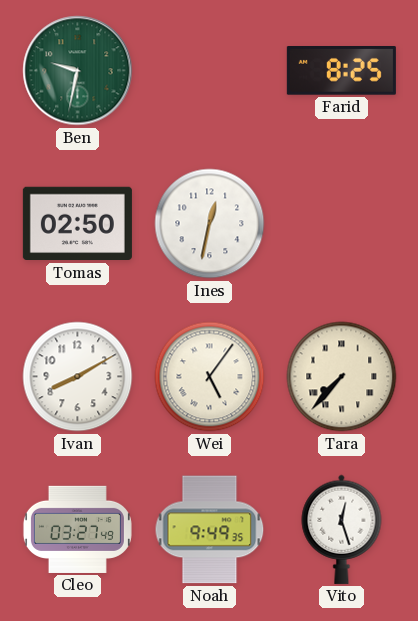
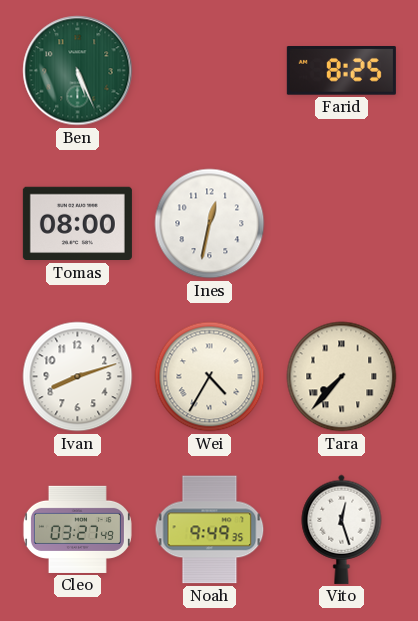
Ben: 9:32 -> 5:26 (78, 71)
Tomas: 02:50 -> 08:00 (77, 224)
Ivan: 8:10 -> 8:12 (78, 377)
Wei: 5:06 -> 4:35 (210, 377)
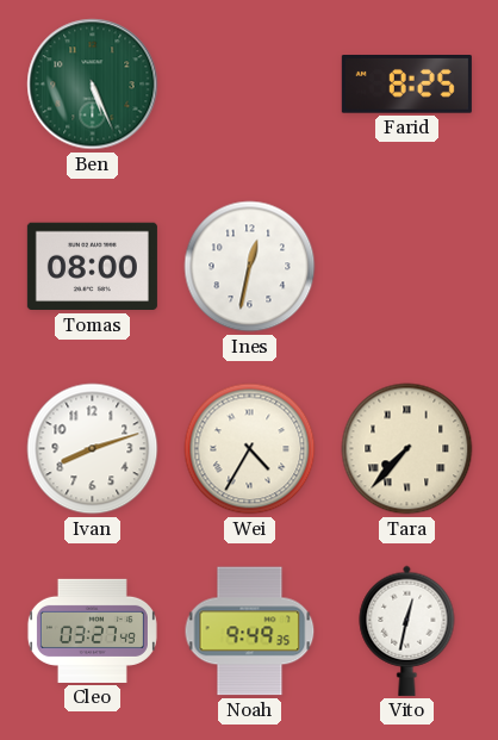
Vito: 12:27 -> 12:32 (407, 630)
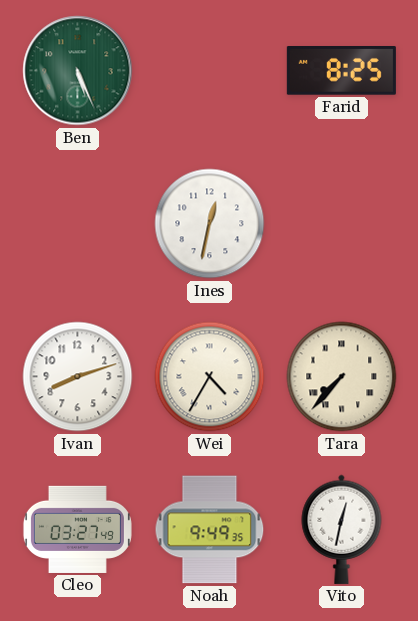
Tomas: 08:00 -> none (92, 267)
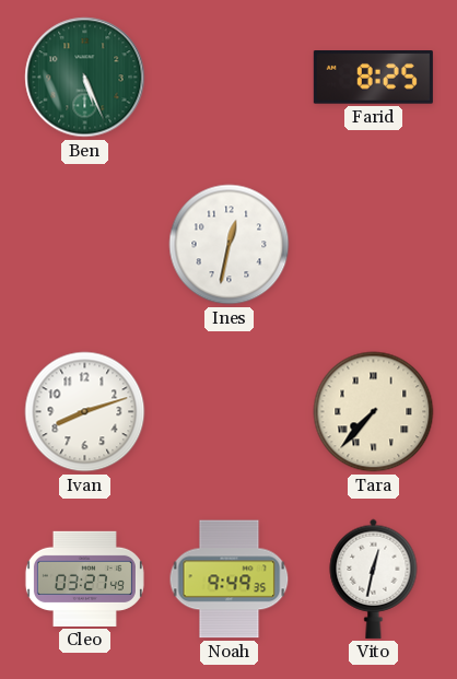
Wei: 4:35 -> none (210, 377)
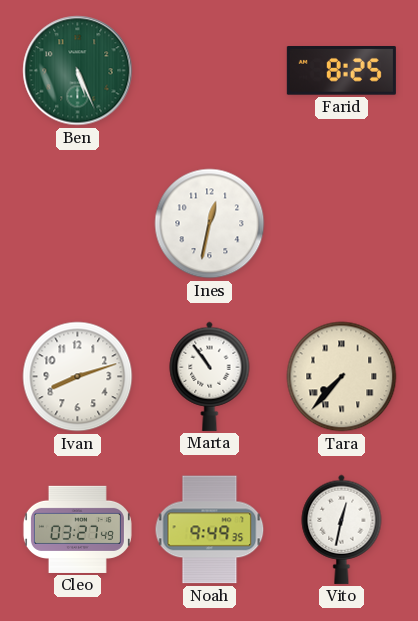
Marta: none -> 10:54 (210, 376)
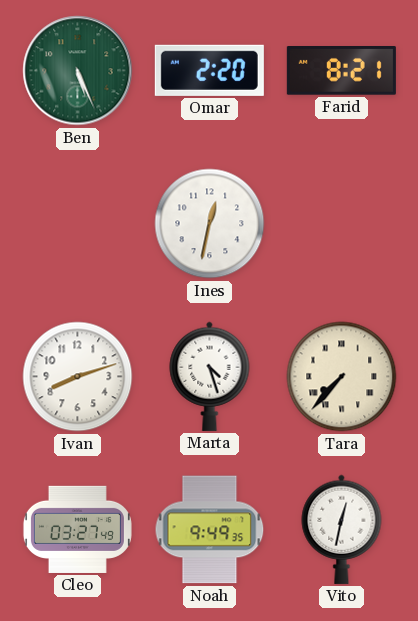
Omar: none -> 2:20 (209, 70)
Farid: 8:25 -> 8:21 (341, 71)
Marta: 10:54 -> 4:27 (210, 376)
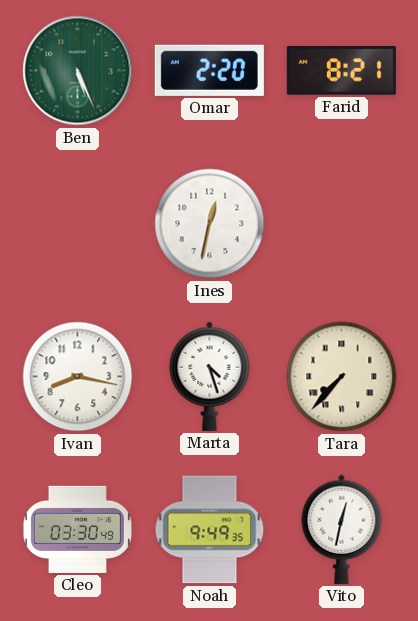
Ivan: 8:12 -> 8:17 (78, 377)
Cleo: 03:27 -> 03:30 (77, 529)
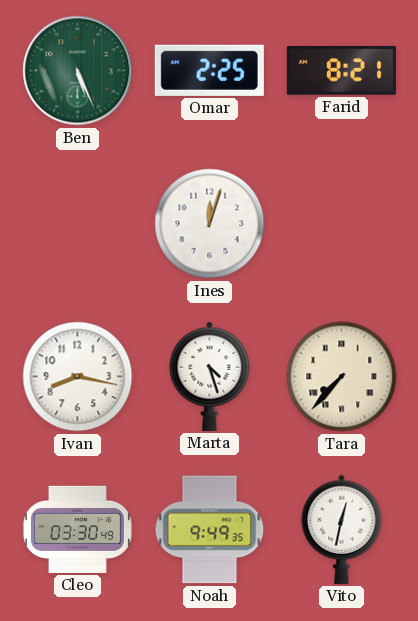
Omar: 2:20 -> 2:25 (209, 70)
Ines: 12:32 -> 12:03 (210, 224)
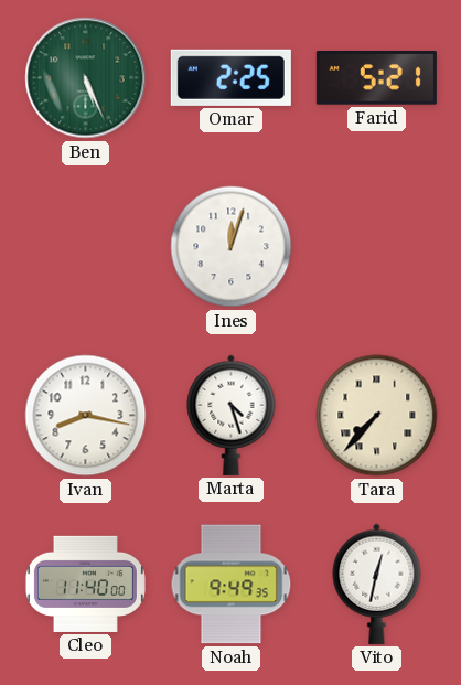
Farid: 8:21 -> 5:21 (376, 78)
Cleo: 03:30 -> 11:40 (85, 584)
